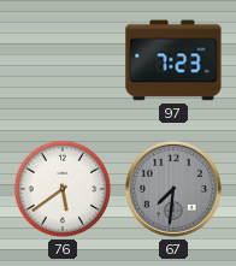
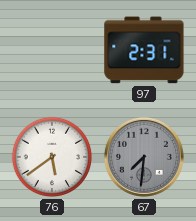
97: 7:23 -> 2:31 (144, 50)
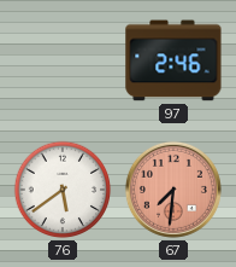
97: 2:31 -> 2:46 (173, 60)
67 dial: grey -> salmon (173, 190)
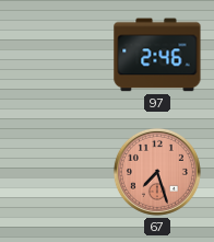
76: 5:39 -> none (63, 190)
67: 7:31 -> 7:27 (157, 172)
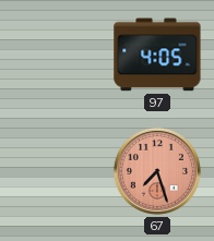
97: 2:46 -> 4:05 (157, 55)
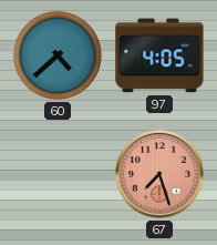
60: none -> 4:38 (58, 55)
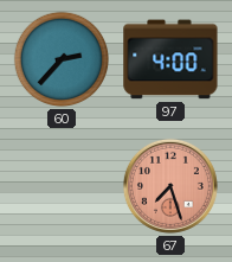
60: 4:38 -> 2:37 (62, 59)
97: 4:05 -> 4:00 (170, 59)
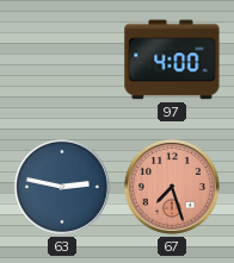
60: 2:37 -> none (62, 59)
63: none -> 2:47 (62, 187)
